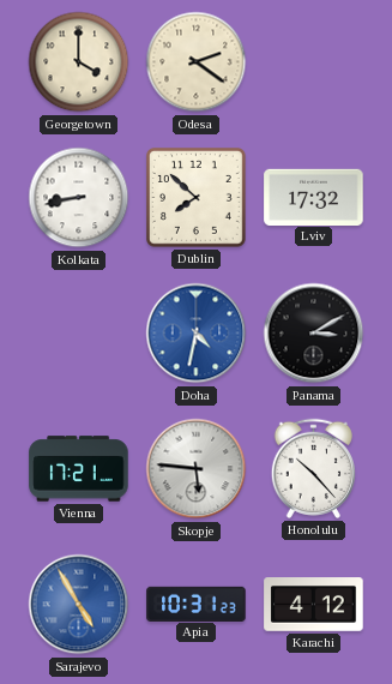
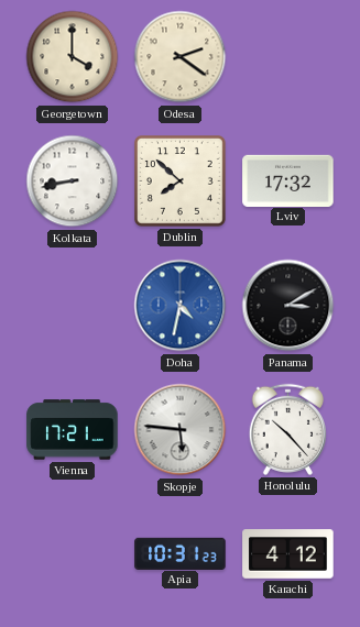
Sarajevo: 4:55 -> none (79, 605)
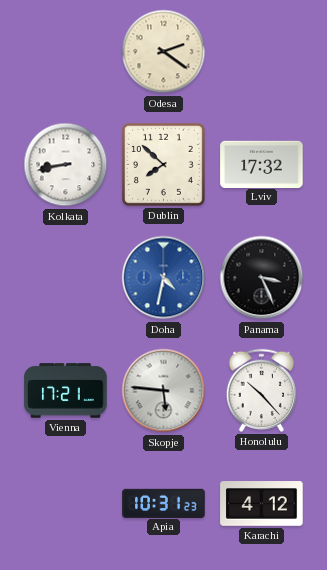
Georgetown: 4:00 -> none (73, 57)
Panama: 3:10 -> 3:26 (262, 278)
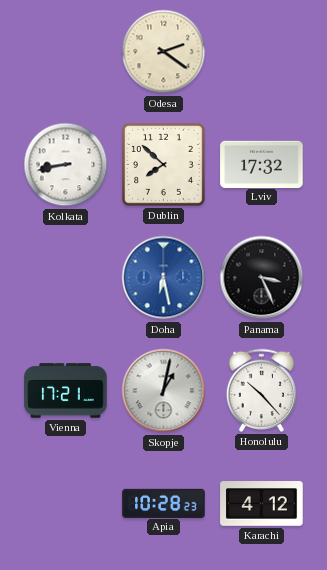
Doha: 4:32 -> 6:28 (164, 278)
Skopje: 5:46 -> 1:02 (164, 391)
Apia: 10:31 -> 10:28 (164, 503)
